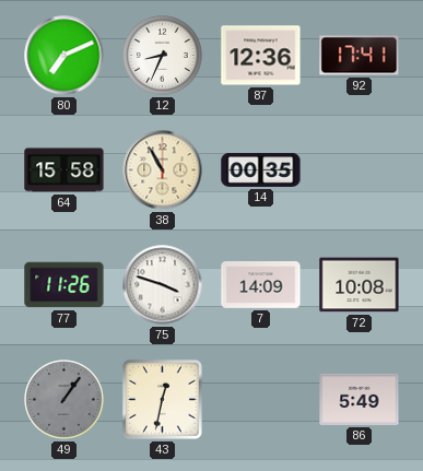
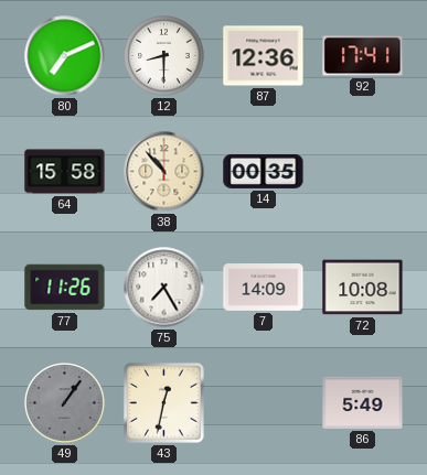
12: 8:34 -> 8:30 (164, 56)
38: 10:55 -> 10:53 (164, 172)
75: 3:48 -> 7:25 (164, 288)
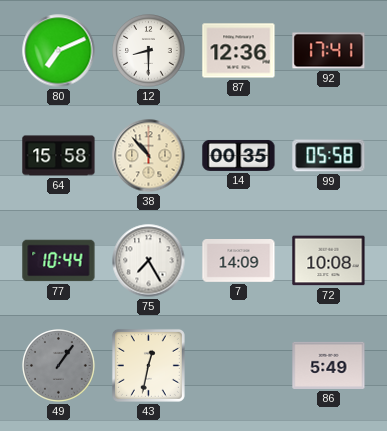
99: none -> 05:58 (329, 156)
77: 11:26 -> 10:44 (59, 261)
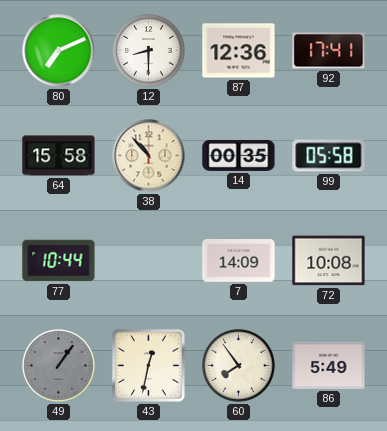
75: 7:25 -> none (149, 261)
60: none -> 7:54 (239, 366)
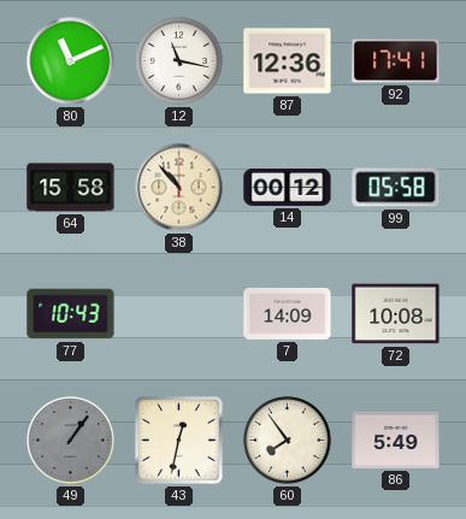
80: 7:11 -> 11:11 (71, 61)
12: 8:30 -> 11:17 (179, 61)
14: 00:35 -> 00:12 (288, 187)
77: 10:44 -> 10:43 (71, 314)
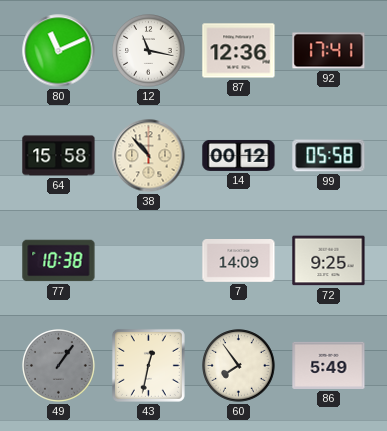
77: 10:43 -> 10:38 (59, 261)
72: 10:08 -> 9:25 (329, 261)
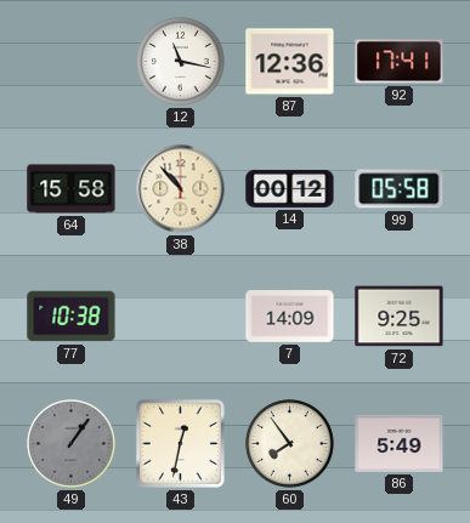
80: 11:11 -> none (59, 51)
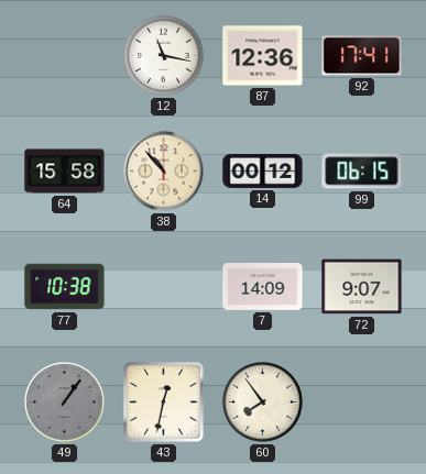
99: 05:58 -> 06:15 (362, 172)
72: 9:25 -> 9:07 (362, 287)
86: 5:49 -> none (400, 443)
